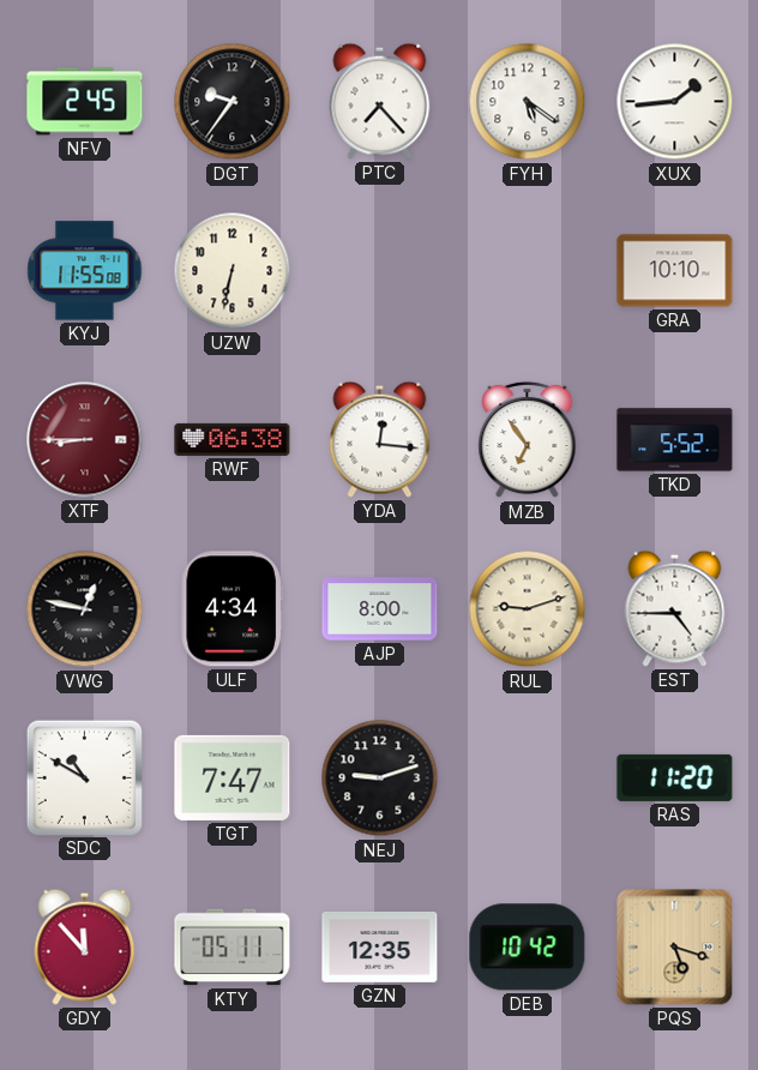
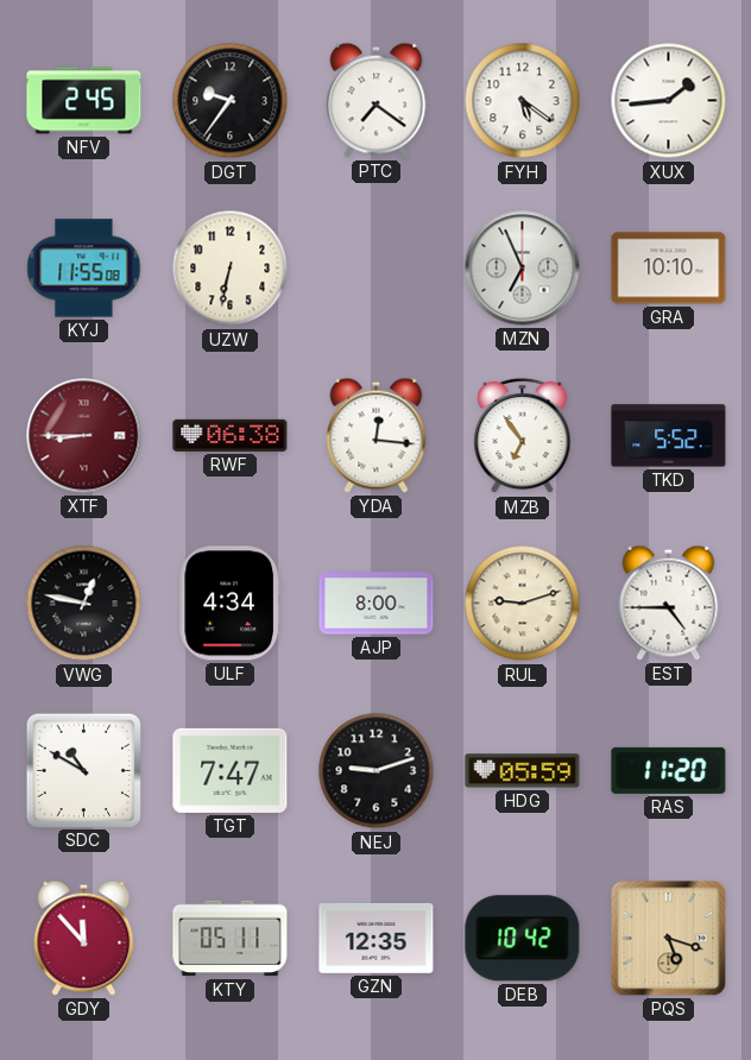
PTC: 7:23 -> 7:21 (377, 100)
MZN: none -> 6:56 (523, 269)
HDG: none -> 05:59 (523, 771)
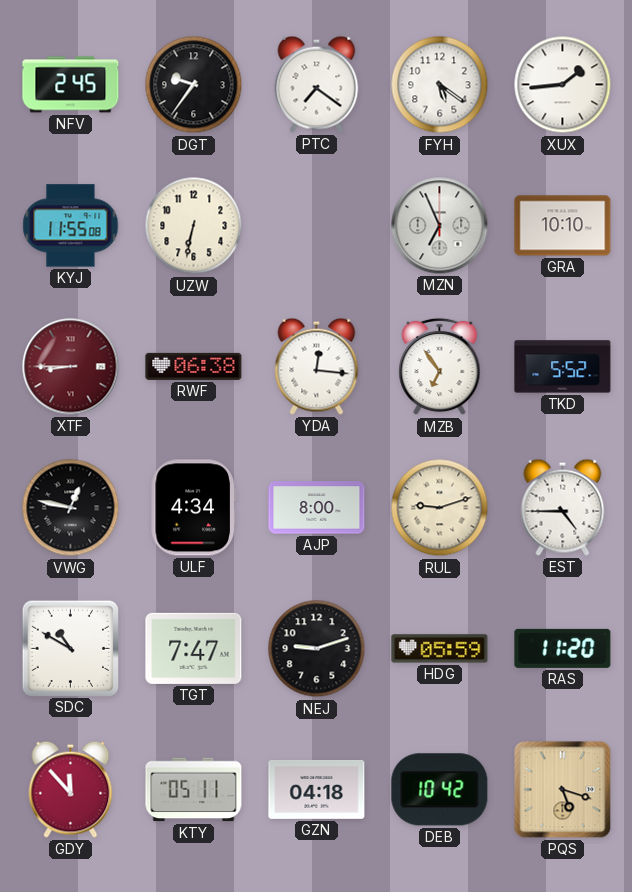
GZN: 12:35 -> 04:18 (317, 789)
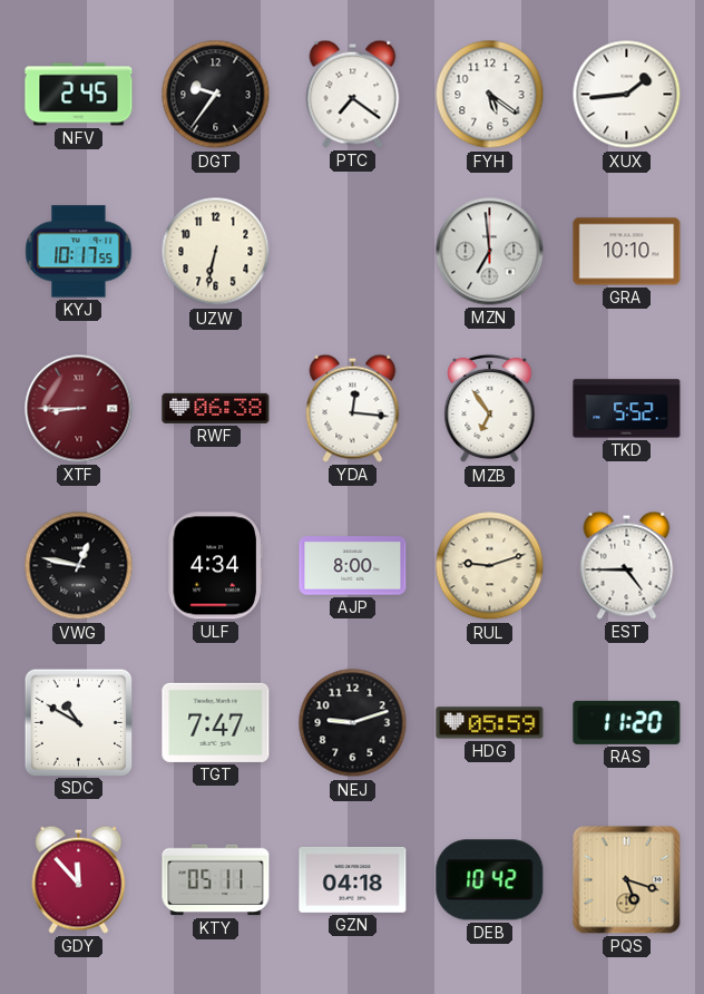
KYJ: 11:55 -> 10:17 (79, 252)
MZN: 6:56 -> 6:59 (490, 252)
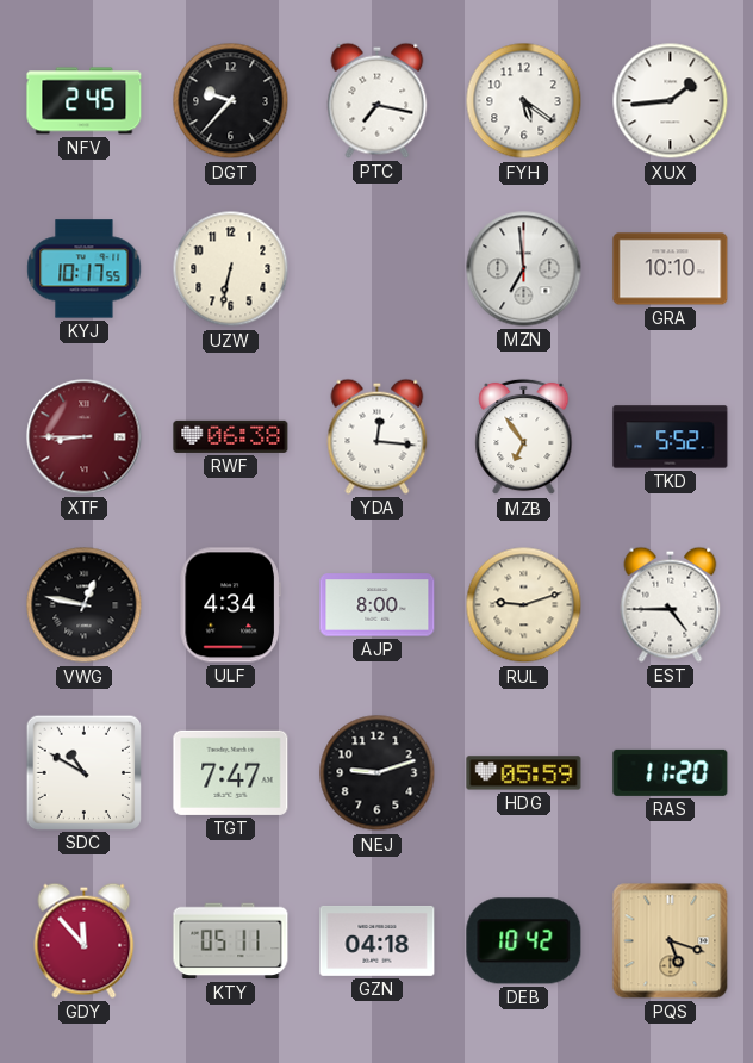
DGT: 9:36 -> 9:37 (231, 101)
PTC: 7:21 -> 7:17 (378, 100)
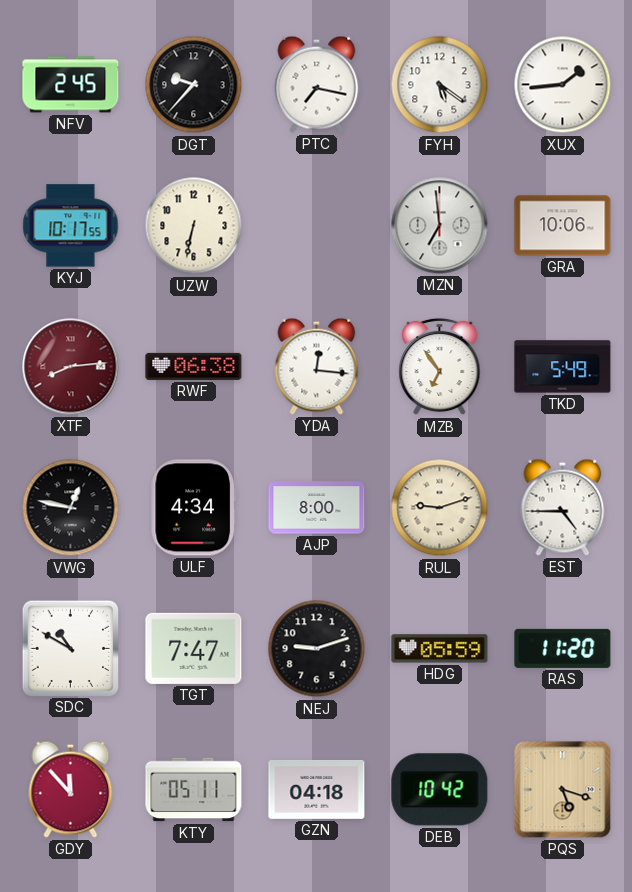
GRA: 10:10 -> 10:06 (563, 226)
XTF: 8:45 -> 8:14 (71, 367)
TKD: 5:52 -> 5:49 (563, 367)
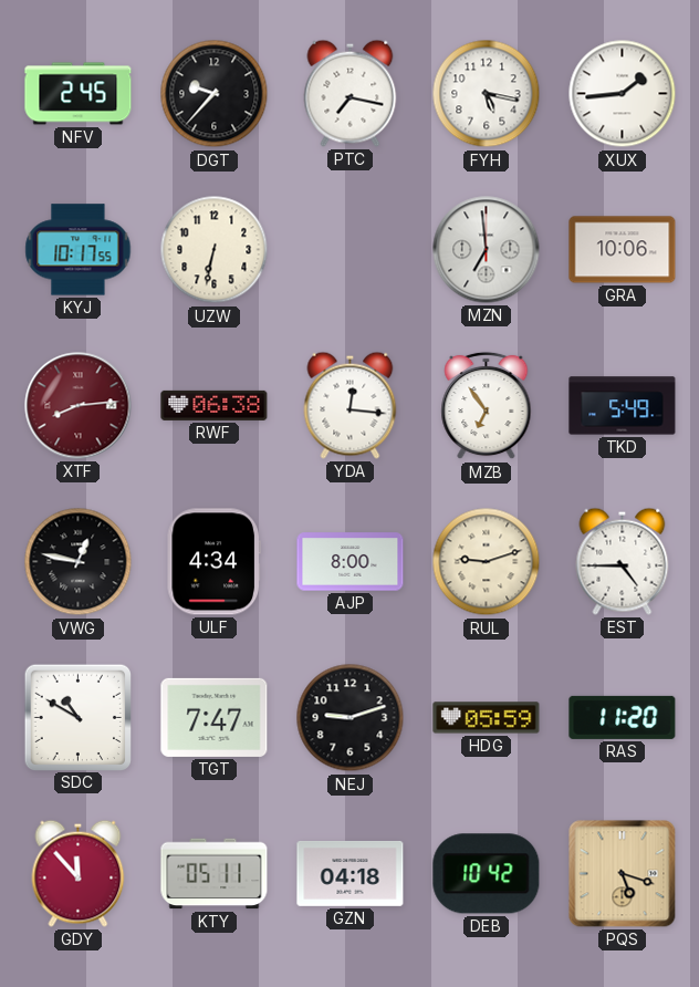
FYH: 5:21 -> 5:17 (487, 94)
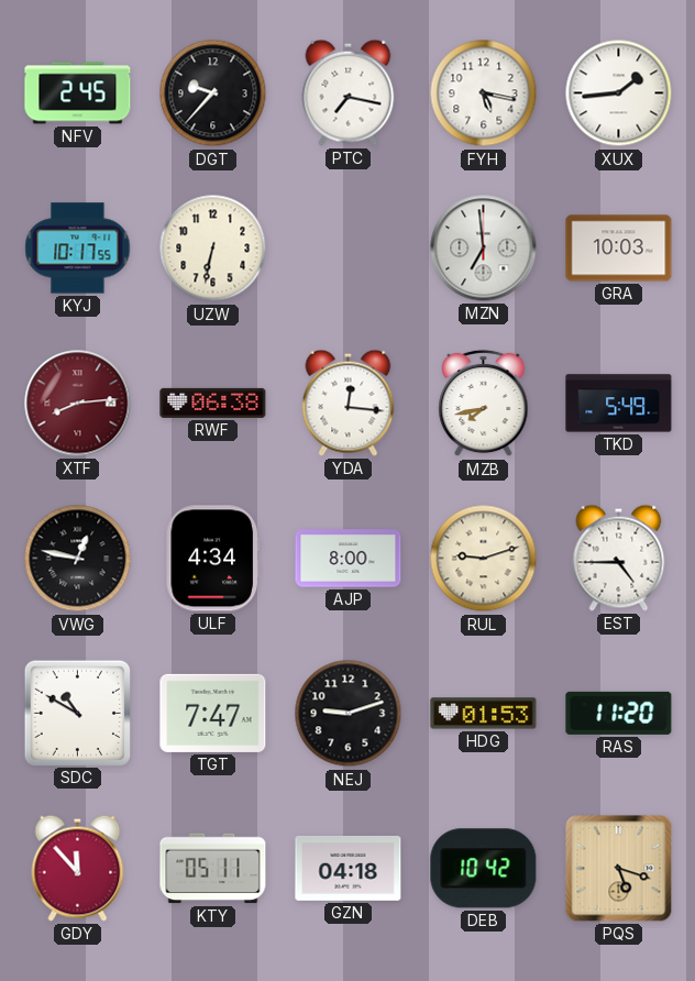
GRA: 10:06 -> 10:03 (619, 249)
MZB: 6:54 -> 7:43 (484, 404)
HDG: 05:59 -> 01:53 (484, 714)
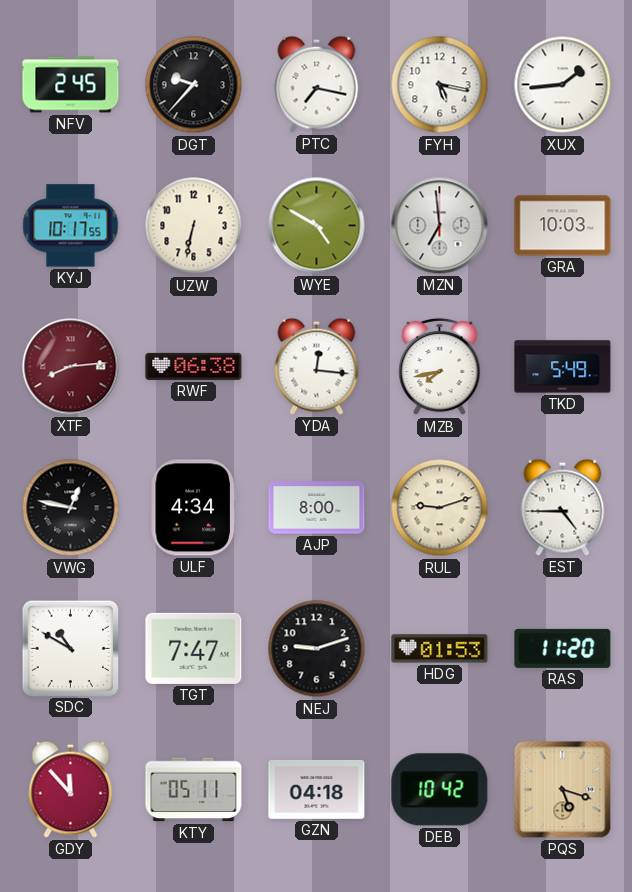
WYE: none -> 4:50 (317, 226)
